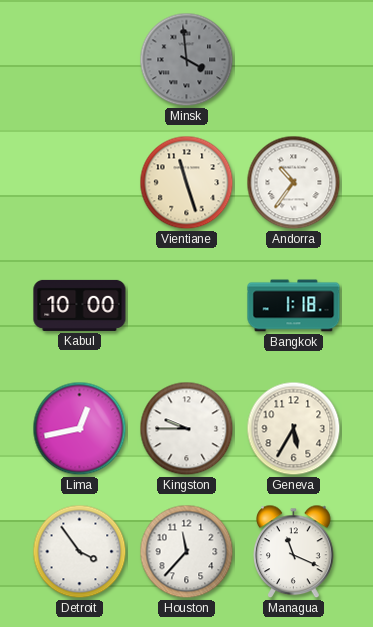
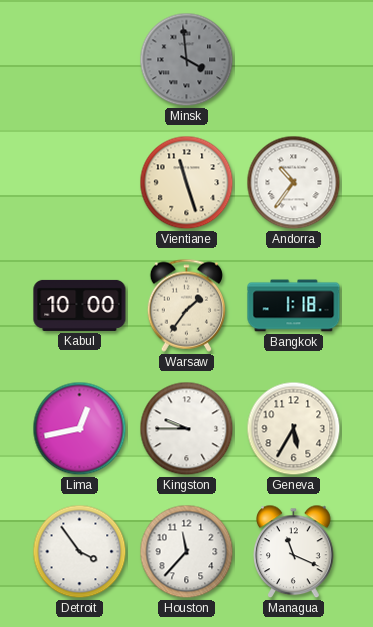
Warsaw: none -> 1:36 (186, 305)
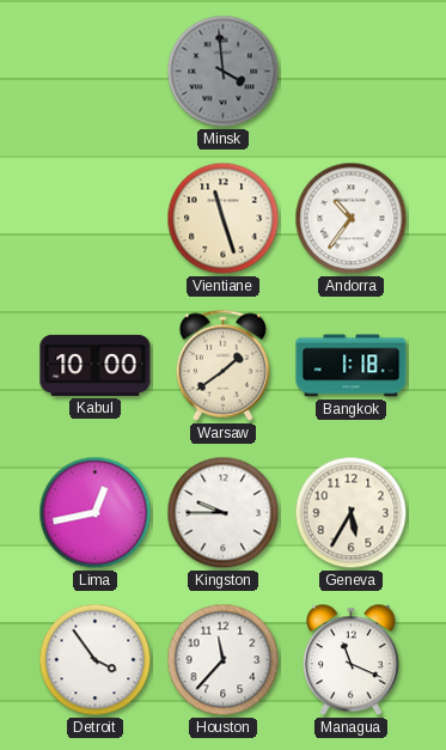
Warsaw: 1:36 -> 1:39 (222, 365)
